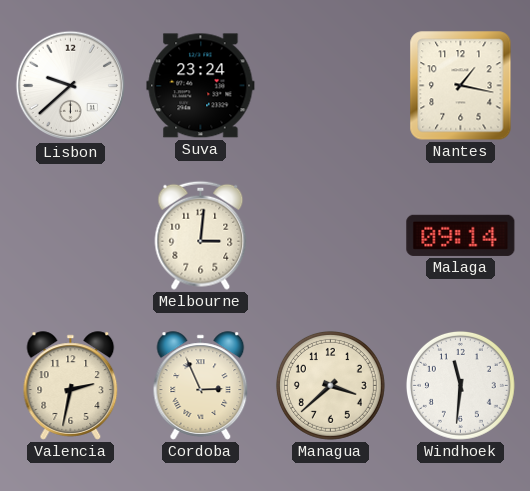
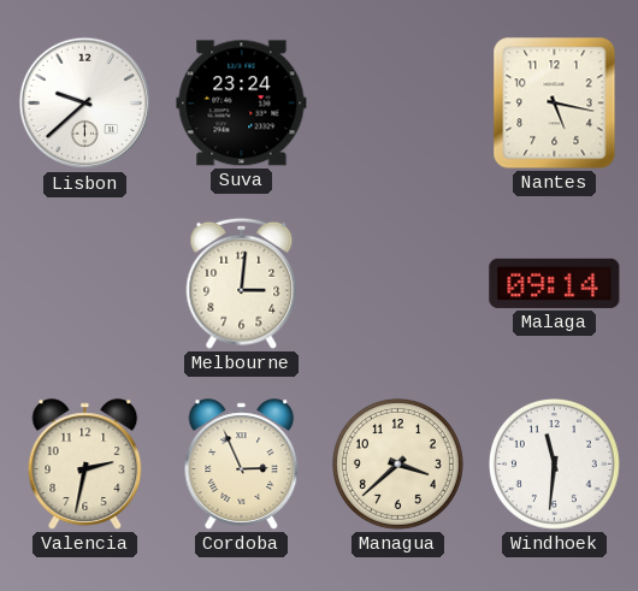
Nantes: 1:17 -> 5:17 (555, 104)
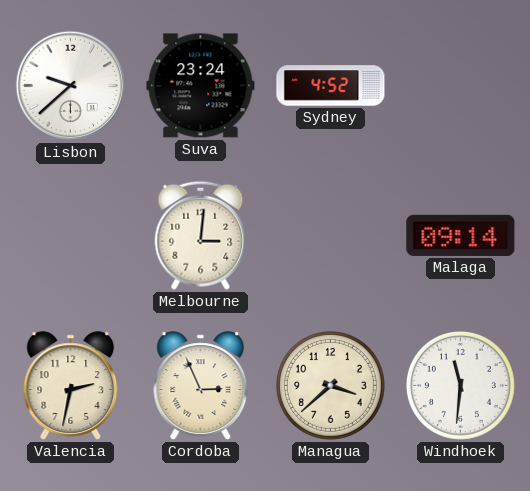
Sydney: none -> 4:52 (331, 86)
Nantes: 5:17 -> none (555, 104)
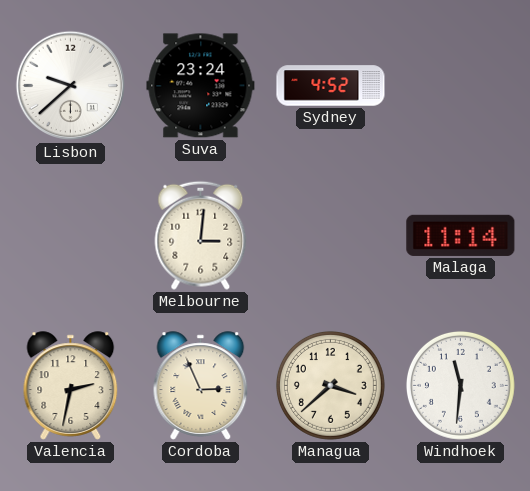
Malaga: 09:14 -> 11:14 (461, 235)
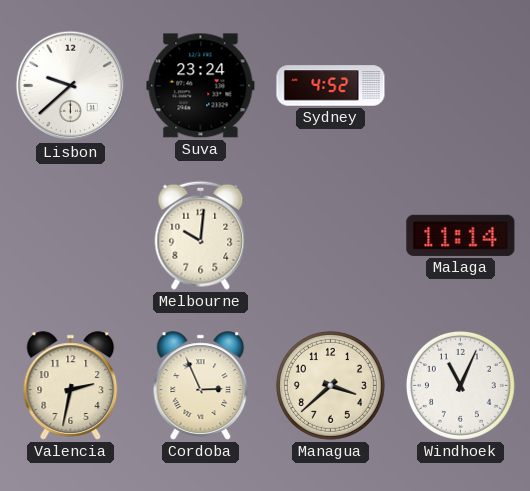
Melbourne: 3:01 -> 10:01 (201, 235)
Windhoek: 11:31 -> 11:04 (460, 385)
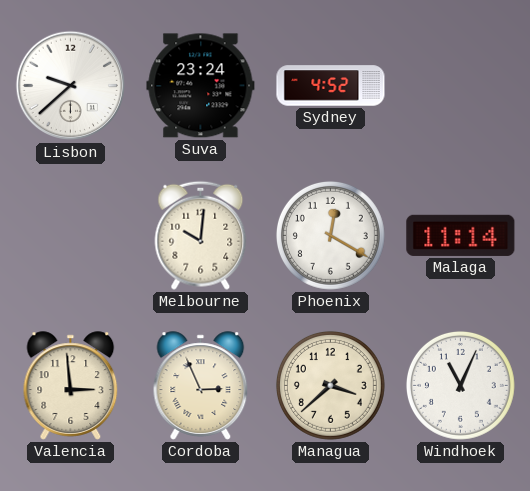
Phoenix: none -> 12:20 (330, 235)
Valencia: 2:32 -> 2:59 (71, 386)
